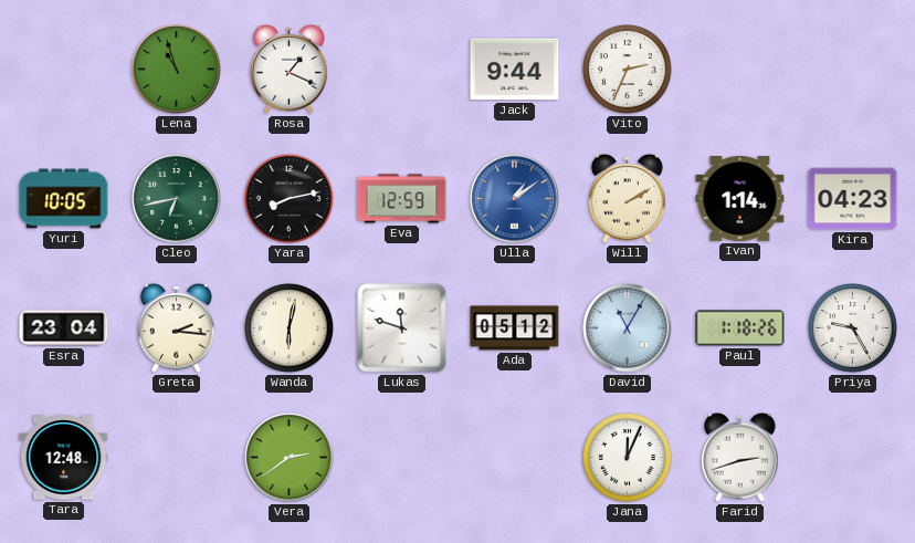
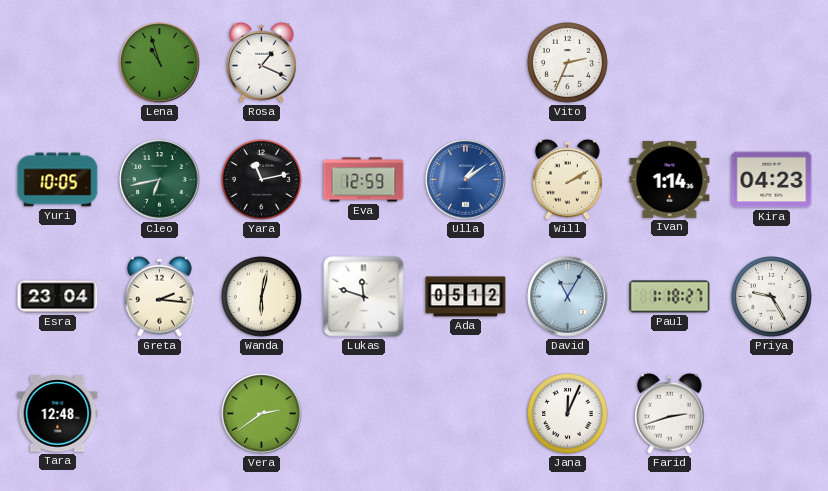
Jack: 9:44 -> none (515, 70)
Yara: 8:13 -> 11:13 (262, 180)
Paul: 1:18:26 -> 1:18:27 (670, 297)
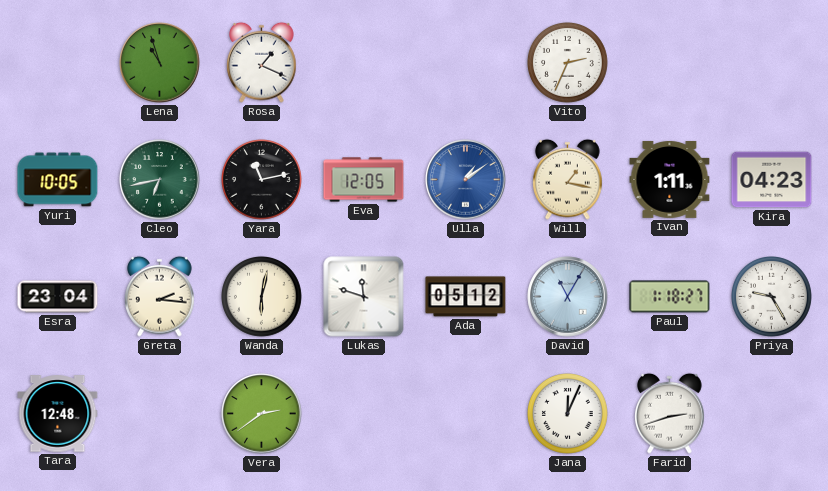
Eva: 12:59 -> 12:05 (364, 180)
Will: 2:10 -> 1:17 (568, 179)
Ivan: 1:14 -> 1:11 (670, 179)
